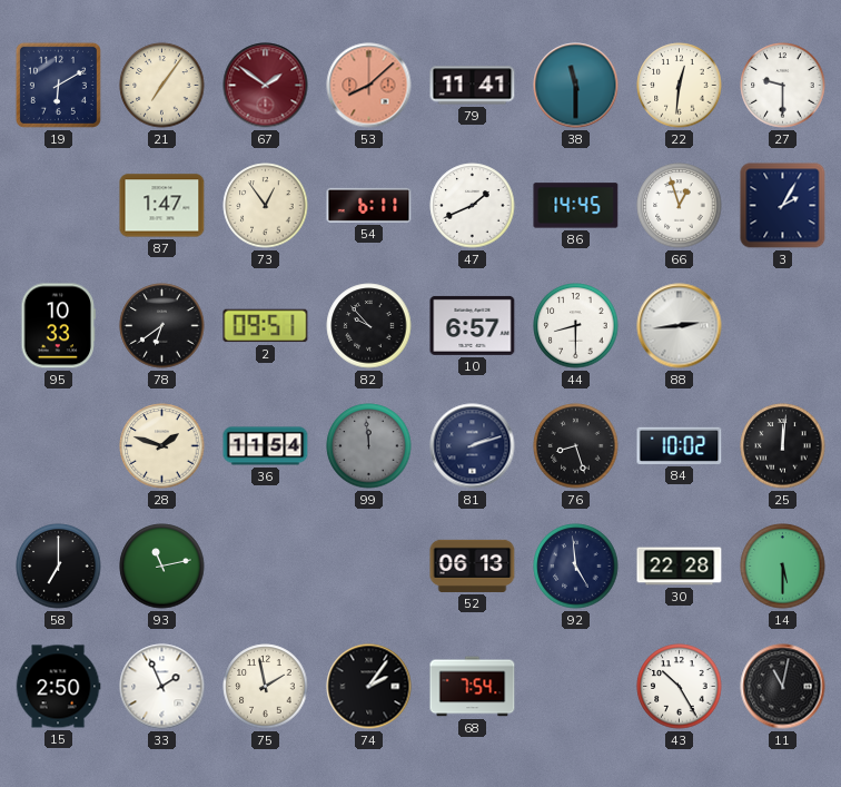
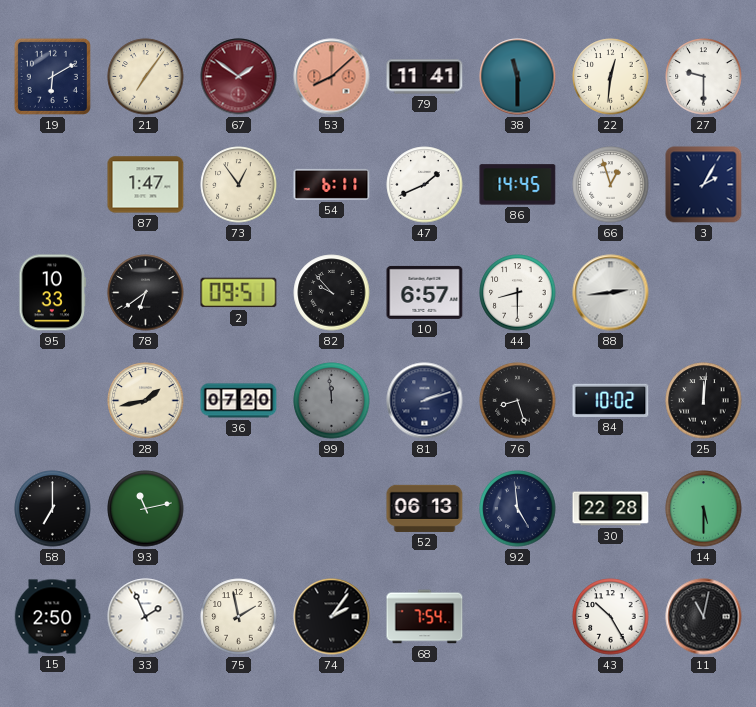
28: 1:48 -> 1:43 (146, 401)
36: 11:54 -> 07:20 (239, 401)
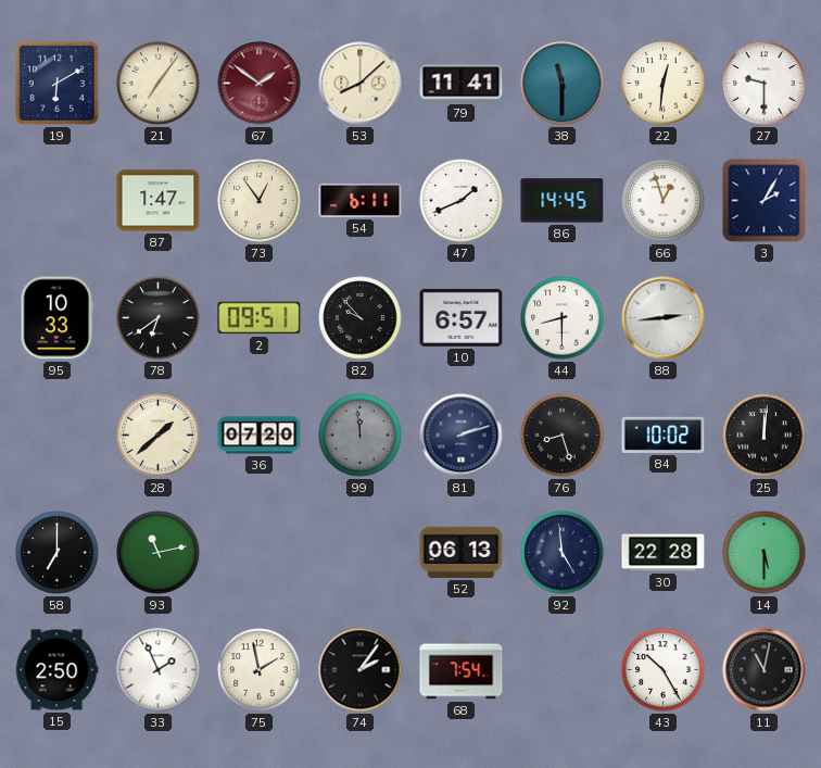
53 dial: salmon -> cream (361, 84)
28: 1:43 -> 1:38 (159, 436)
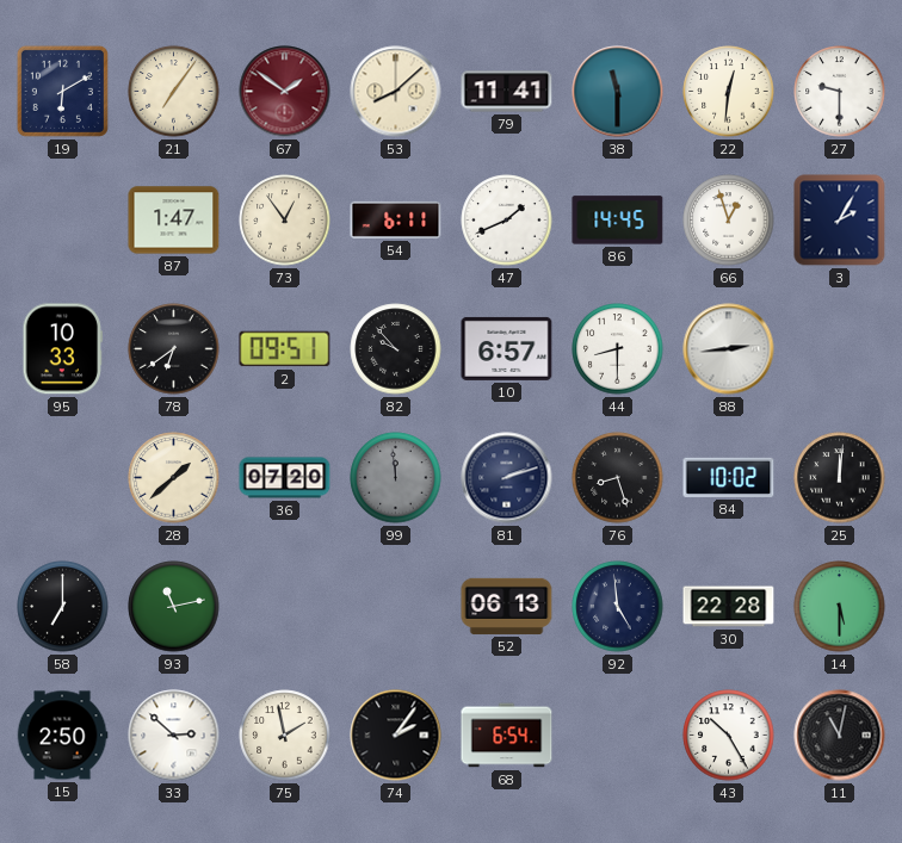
33: 1:56 -> 2:52 (174, 736)
68: 7:54 -> 6:54 (507, 736)
